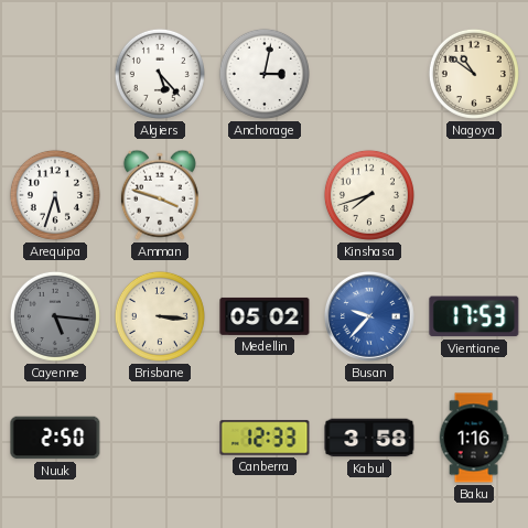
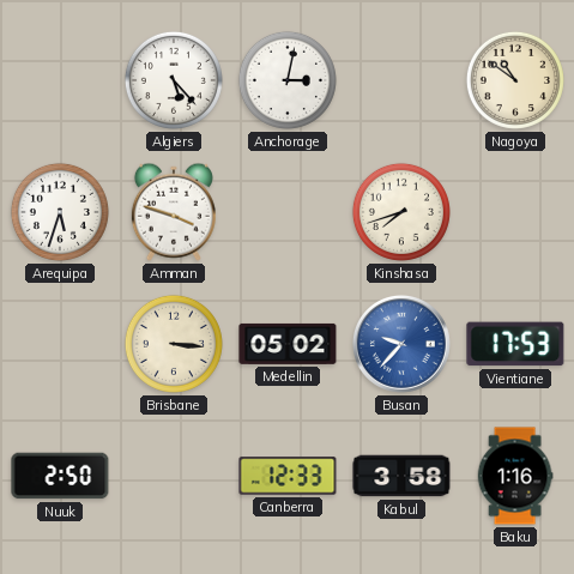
Cayenne: 5:16 -> none (55, 316)
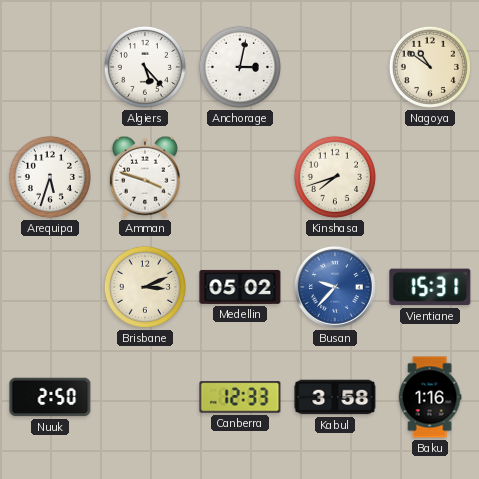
Brisbane: 3:16 -> 3:11 (145, 287)
Vientiane: 17:53 -> 15:31 (430, 287)
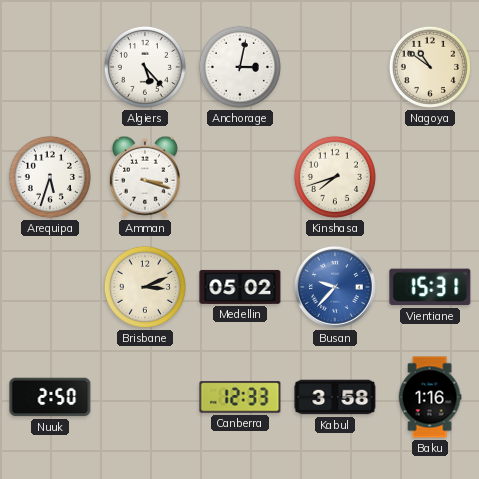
Amman: 3:48 -> 3:18 (145, 177)
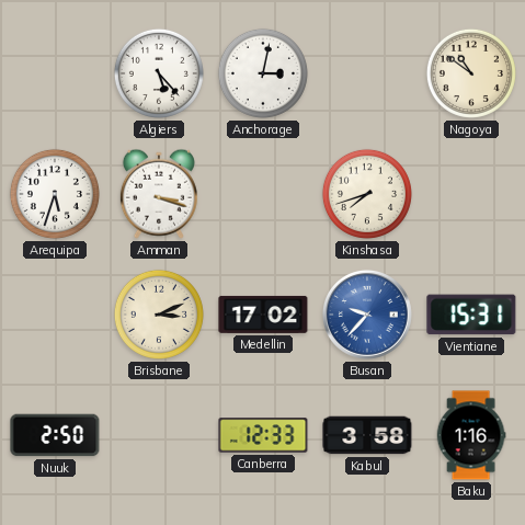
Medellin: 05:02 -> 17:02 (263, 315)
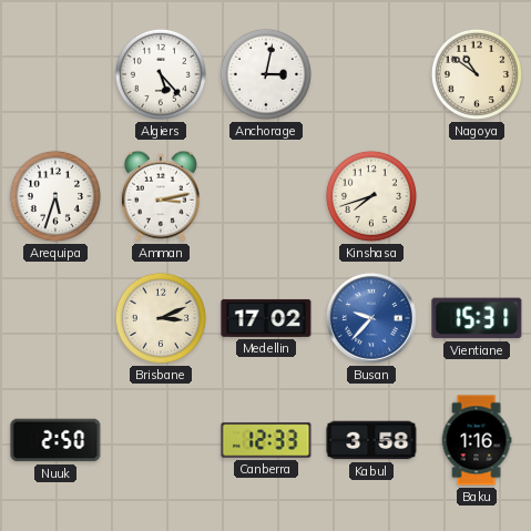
Amman: 3:18 -> 3:13 (161, 196)
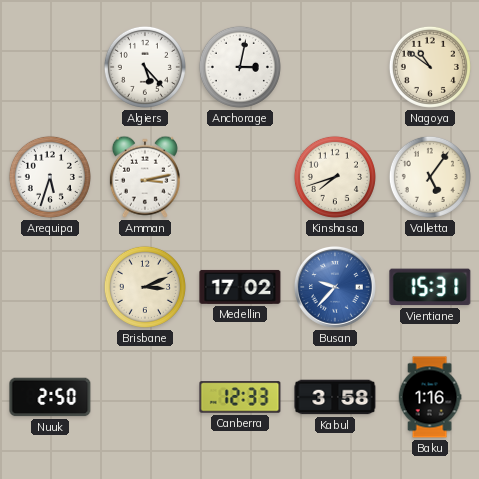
Valletta: none -> 5:06 (430, 177)
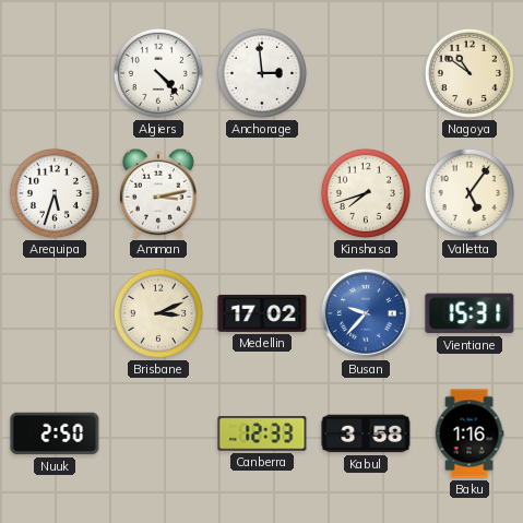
Algiers: 5:23 -> 4:23 (158, 73)
Anchorage: 3:02 -> 2:59 (262, 73)
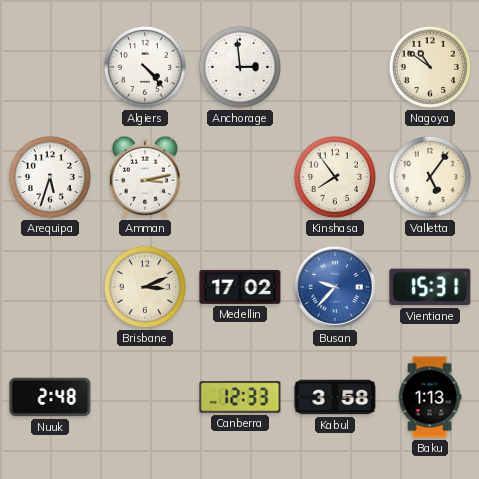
Kinshasa: 7:42 -> 7:54 (335, 177)
Nuuk: 2:50 -> 2:48 (50, 397)
Baku: 1:16 -> 1:13 (430, 397)
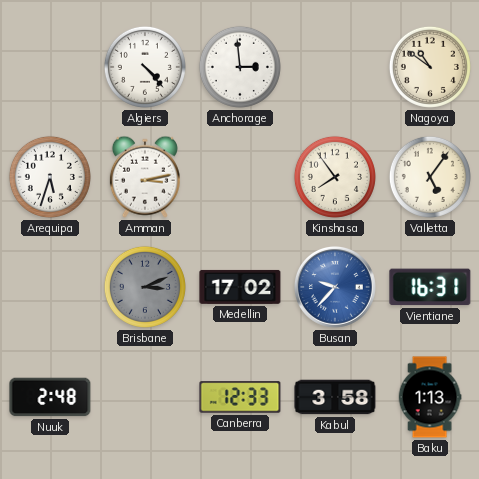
Brisbane dial: cream -> grey (145, 287)
Vientiane: 15:31 -> 16:31 (430, 287)
